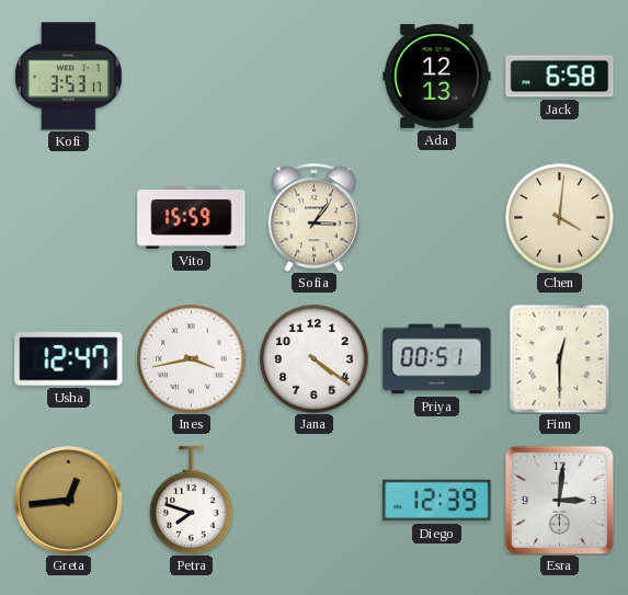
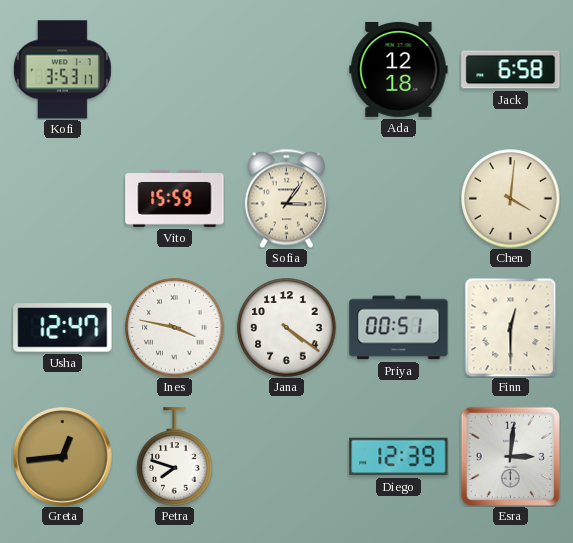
Ada: 12:13 -> 12:18 (399, 69)
Ines: 3:43 -> 3:47 (175, 328)
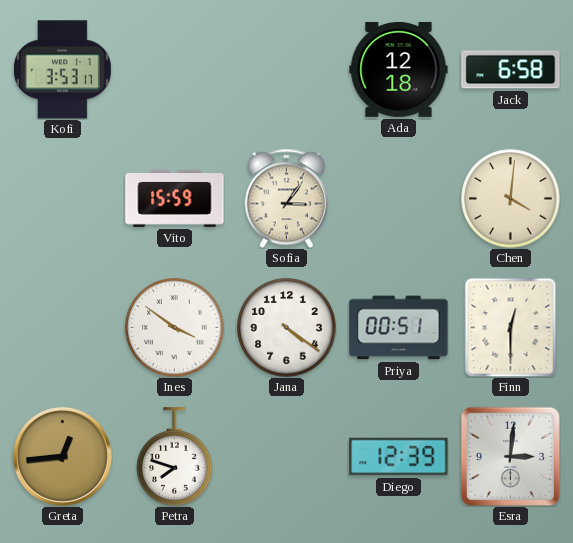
Usha: 12:47 -> none (63, 328)
Ines: 3:47 -> 3:51 (175, 328)
